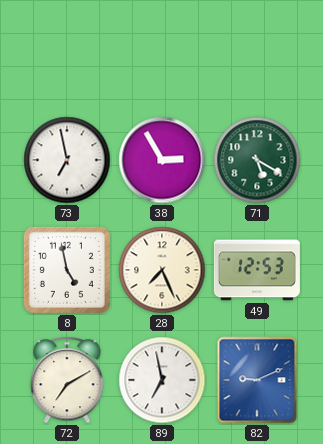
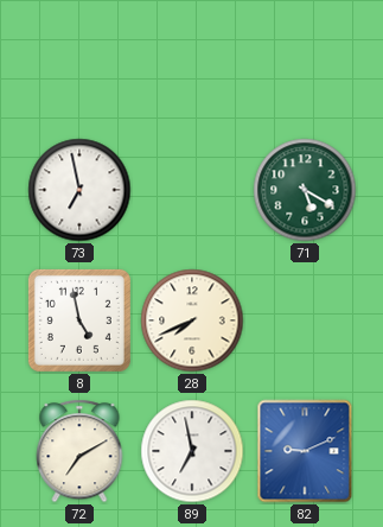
38: 2:55 -> none (162, 160)
28: 7:26 -> 7:41 (192, 320)
49: 12:53 -> none (257, 270)
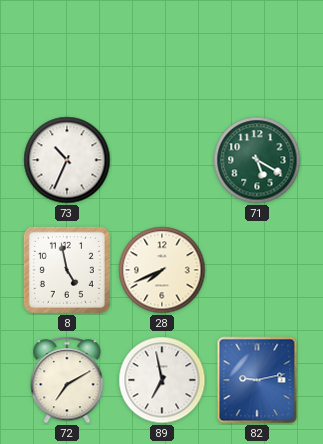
73: 6:58 -> 10:34 (67, 160)
82: 9:11 -> 9:13 (257, 380)
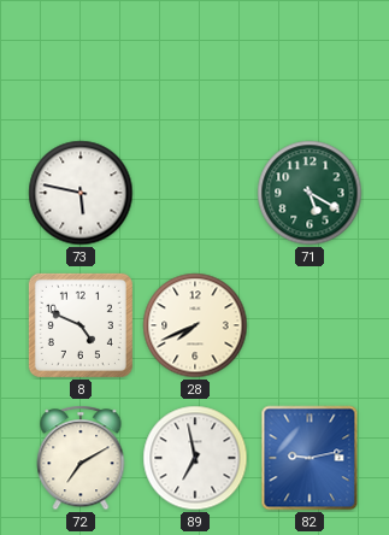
73: 10:34 -> 5:47 (81, 193)
8: 4:58 -> 4:49 (81, 325)
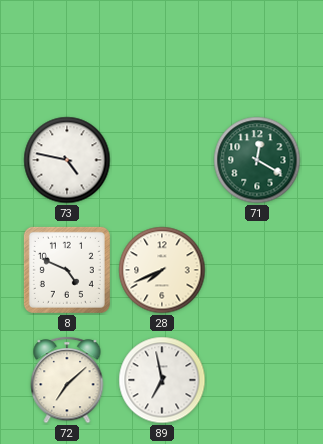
73: 5:47 -> 4:47 (67, 160)
71: 5:20 -> 12:20 (257, 160)
72: 7:10 -> 7:08 (67, 380)
82: 9:13 -> none (310, 458)
